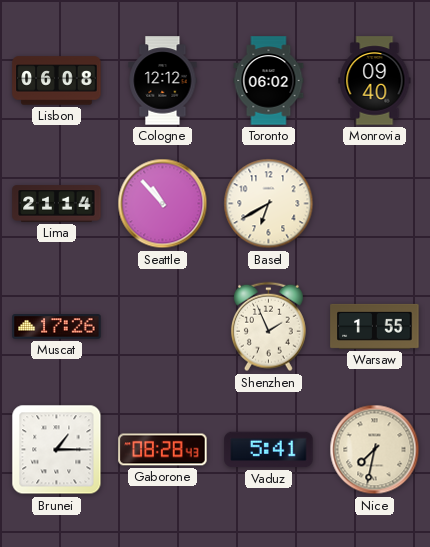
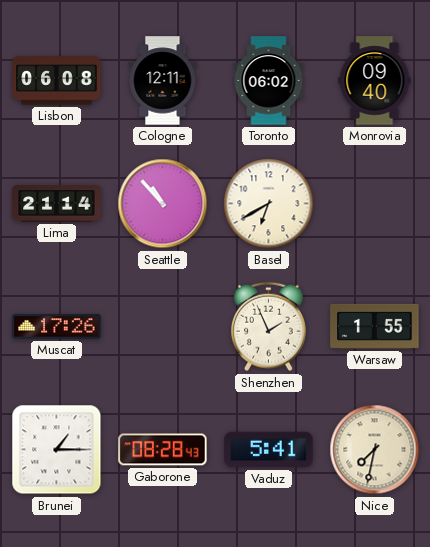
Cologne: 12:12 -> 12:11 (163, 81)
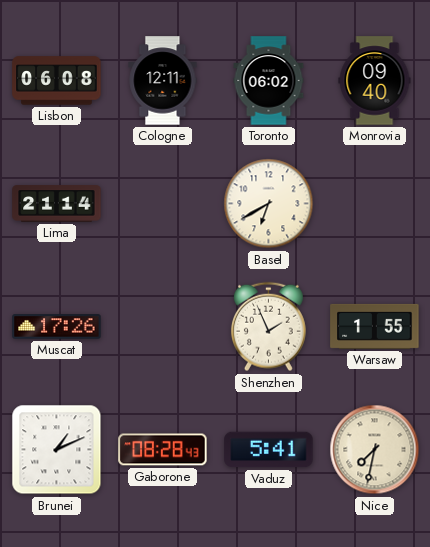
Seattle: 10:53 -> none (163, 204)
Brunei: 1:15 -> 1:11 (57, 450)
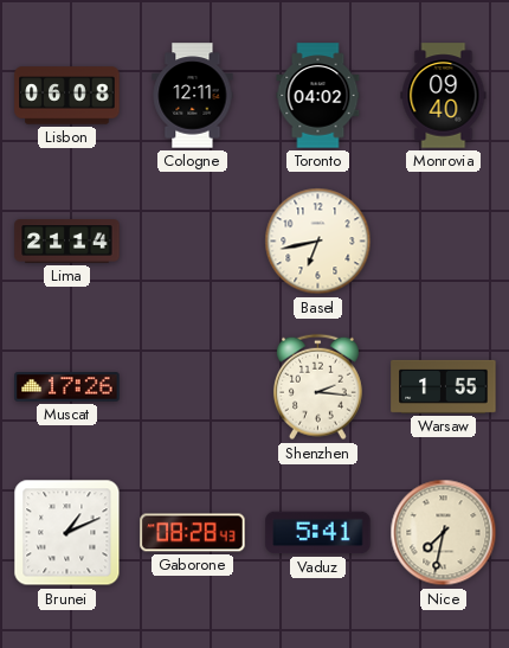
Toronto: 06:02 -> 04:02 (318, 96)
Basel: 6:40 -> 6:43 (318, 242)
Shenzhen: 1:56 -> 2:16 (317, 387)
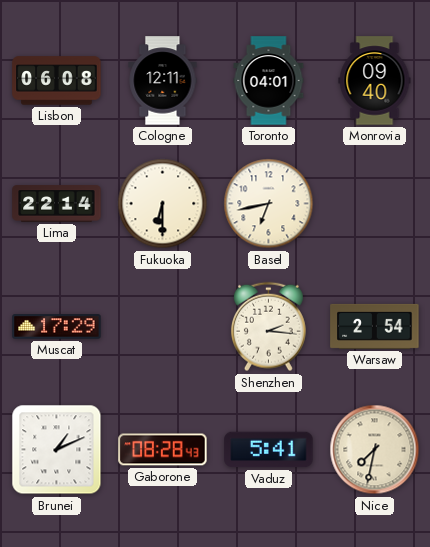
Toronto: 04:02 -> 04:01 (269, 81)
Lima: 21:14 -> 22:14 (57, 204)
Fukuoka: none -> 6:30 (163, 204)
Muscat: 17:26 -> 17:29 (57, 327)
Warsaw: 1:55 -> 2:54 (375, 326)
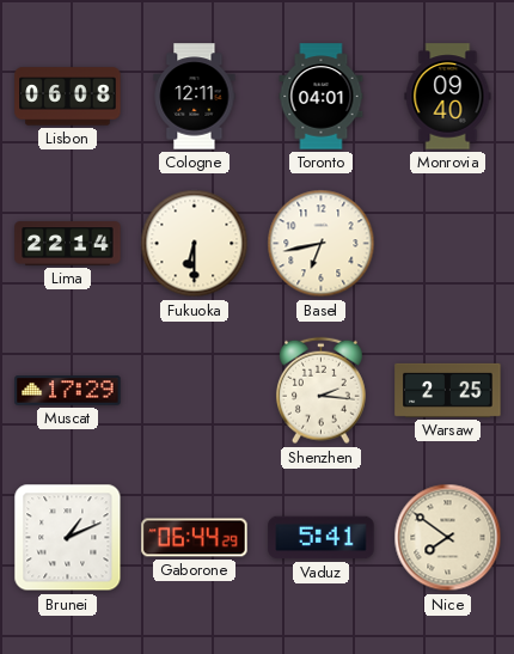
Warsaw: 2:54 -> 2:25 (448, 390)
Gaborone: 08:28 -> 06:44 (195, 538)
Nice: 7:32 -> 7:51 (448, 538)
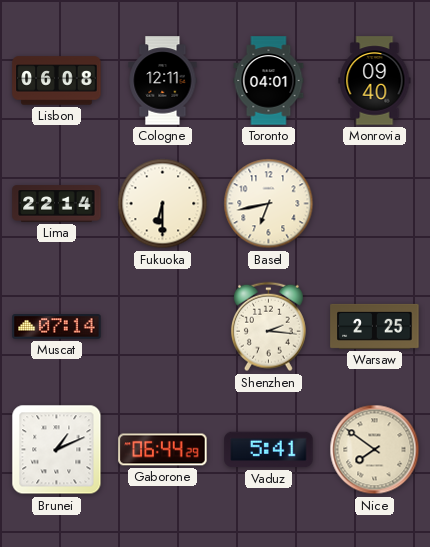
Muscat: 17:29 -> 07:14 (57, 327)
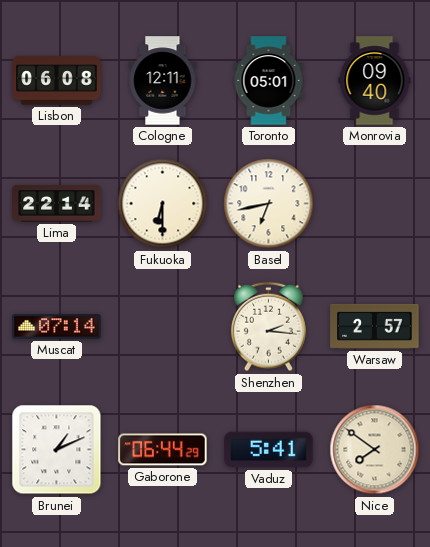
Toronto: 04:01 -> 05:01 (269, 81)
Warsaw: 2:25 -> 2:57 (375, 326)
